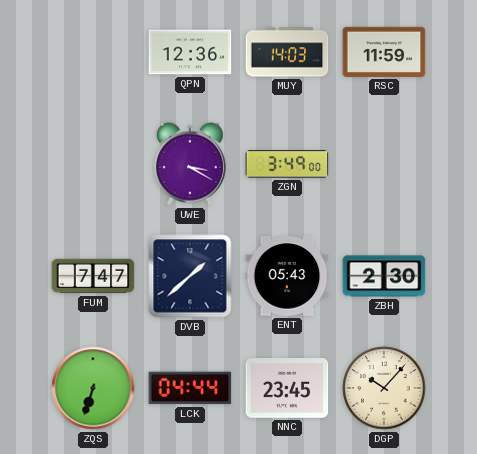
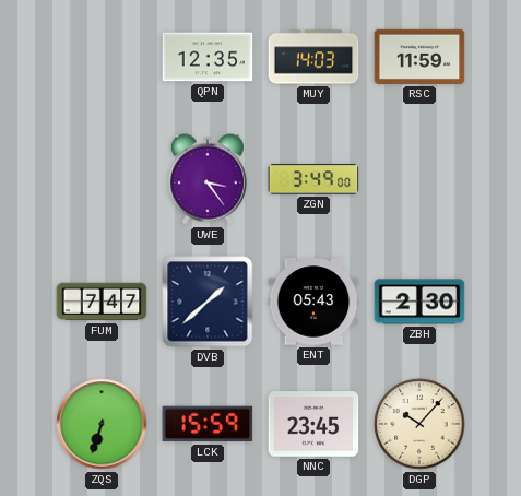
QPN: 12:36 -> 12:35 (208, 57)
UWE: 3:20 -> 3:24 (208, 179)
LCK: 04:44 -> 15:59 (208, 424)
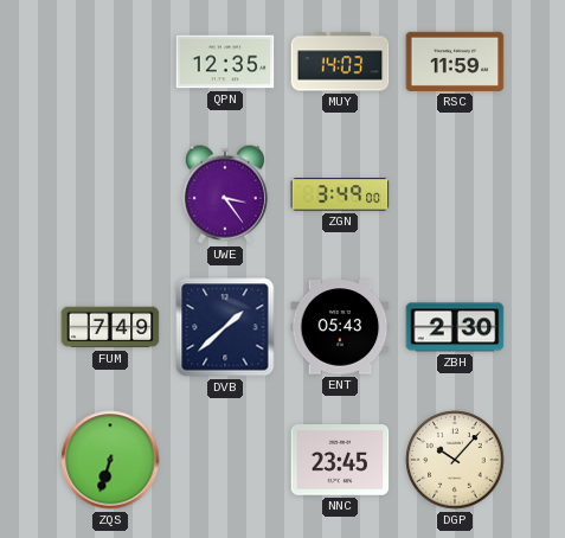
FUM: 7:47 -> 7:49 (110, 327)
LCK: 15:59 -> none (208, 424)
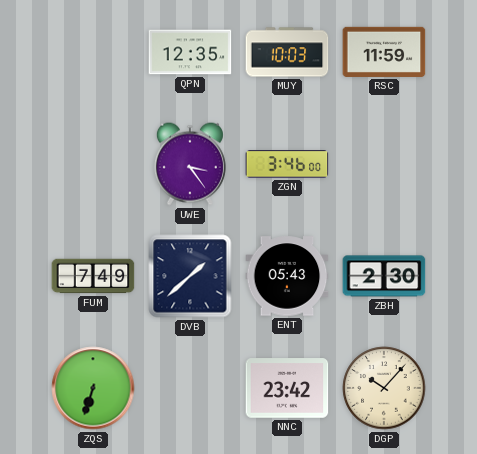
MUY: 14:03 -> 10:03 (287, 52)
ZGN: 3:49 -> 3:46 (287, 164)
NNC: 23:45 -> 23:42 (287, 388)
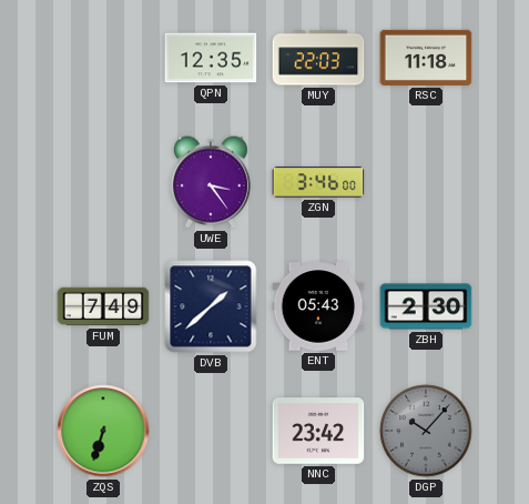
MUY: 10:03 -> 22:03 (318, 58)
RSC: 11:59 -> 11:18 (426, 58)
DGP dial: cream -> grey (426, 431)
